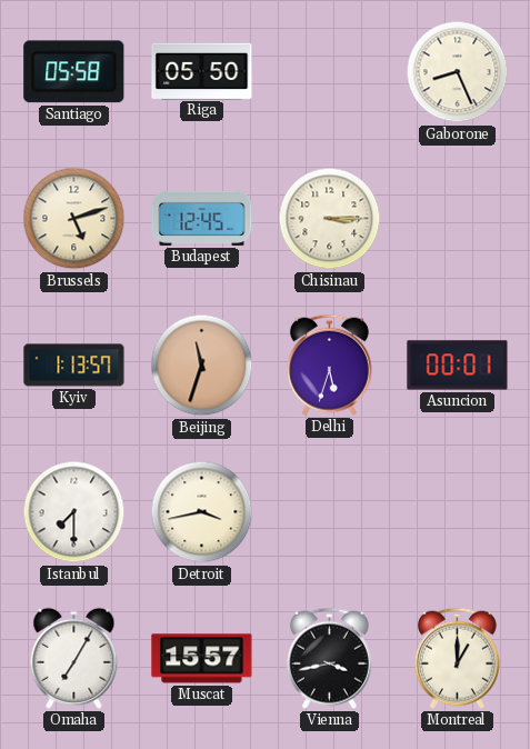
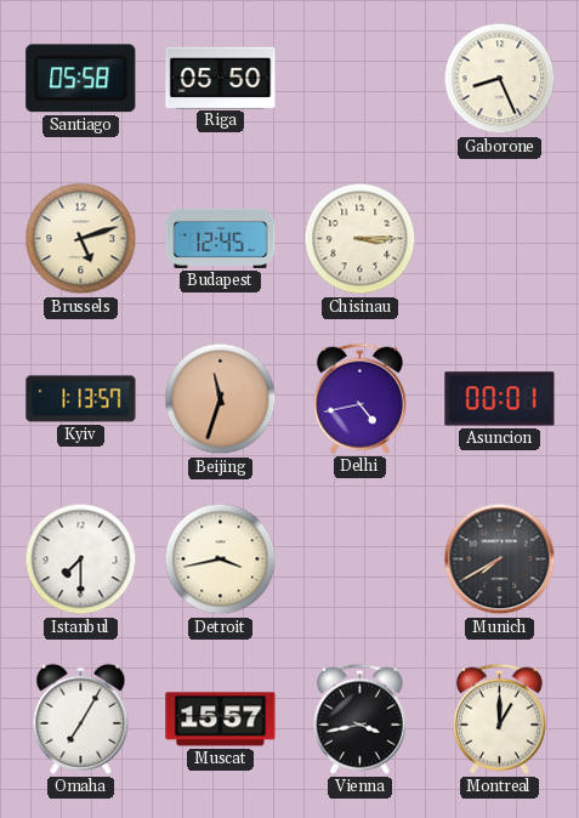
Delhi: 5:33 -> 4:43 (359, 398)
Munich: none -> 7:40 (500, 559)
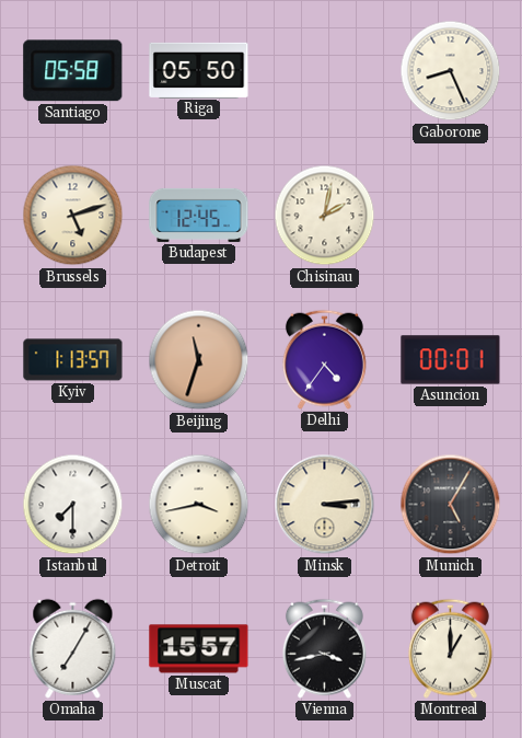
Chisinau: 3:15 -> 2:02 (325, 216)
Delhi: 4:43 -> 4:36 (324, 359)
Minsk: none -> 3:14 (325, 505)
Munich: 7:40 -> 5:05 (451, 505)
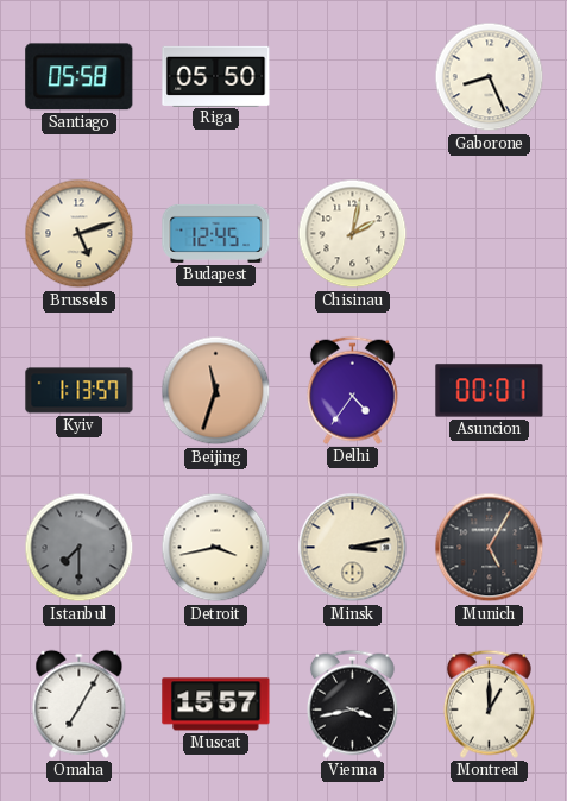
Istanbul dial: white -> grey (80, 548)
Minsk: 3:14 -> 3:13 (353, 548)
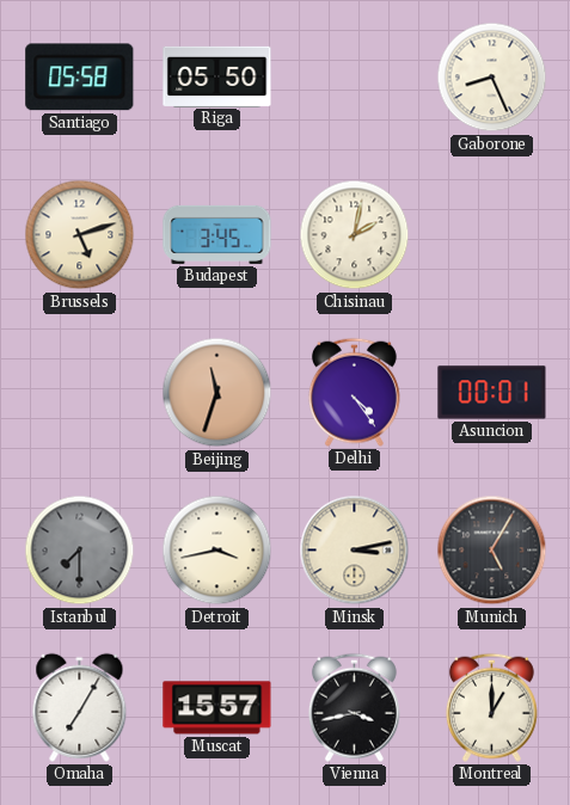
Budapest: 12:45 -> 3:45 (217, 234)
Kyiv: 1:13 -> none (80, 391)
Delhi: 4:36 -> 4:24 (354, 392)
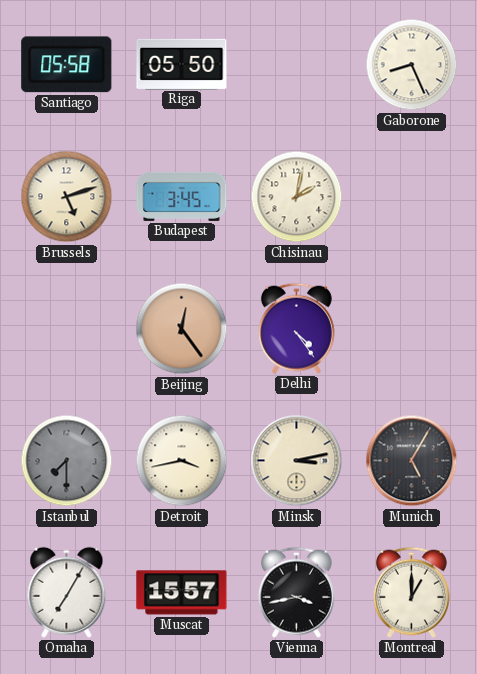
Beijing: 11:33 -> 12:24 (182, 329)
Asuncion: 00:01 -> none (492, 393)
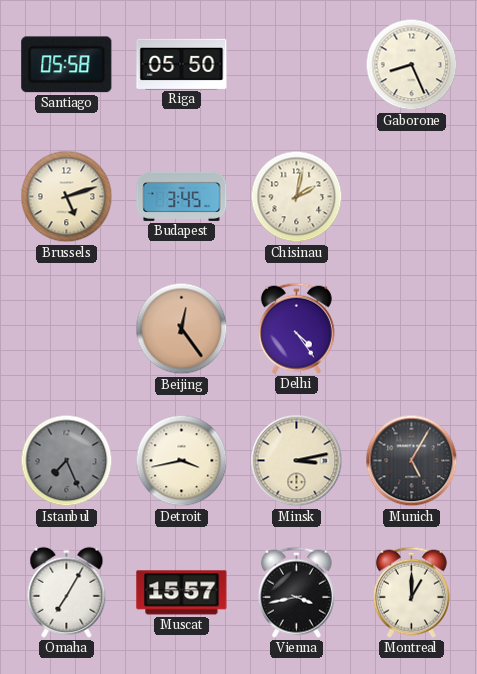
Istanbul: 7:30 -> 7:26 (67, 461)
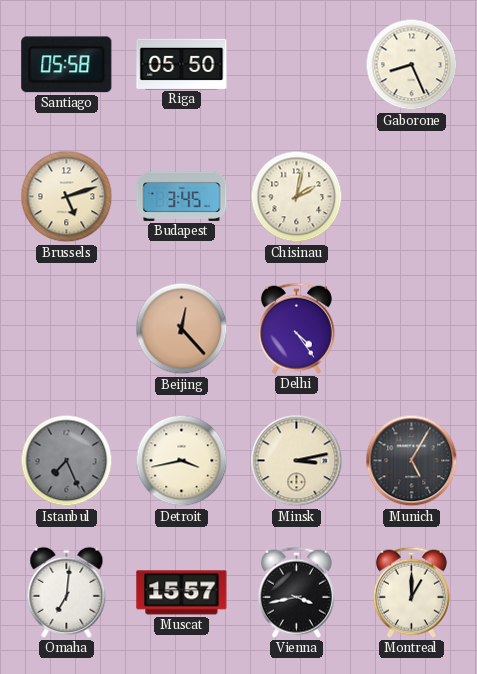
Beijing: 12:24 -> 12:23 (182, 329)
Omaha: 7:05 -> 7:01 (67, 592)
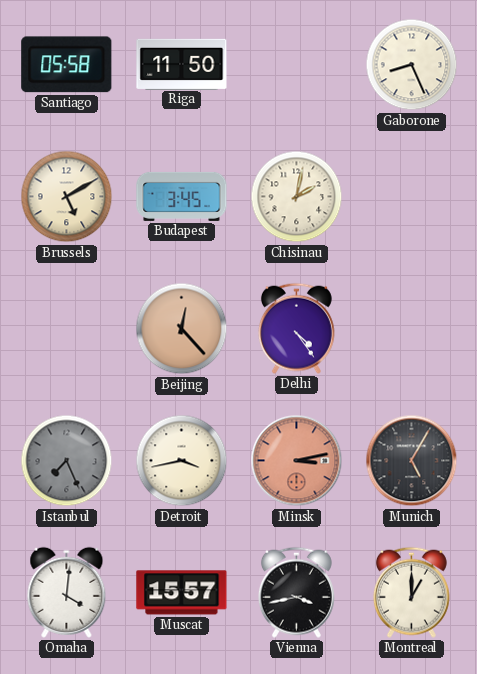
Riga: 05:50 -> 11:50 (182, 64)
Brussels: 5:12 -> 5:10 (67, 197)
Minsk dial: cream -> salmon (297, 461)
Omaha: 7:01 -> 4:01 (67, 592)
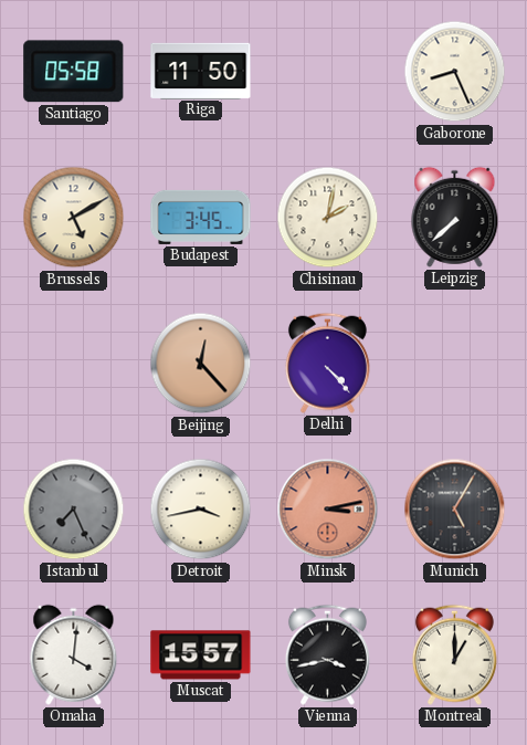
Leipzig: none -> 7:38 (455, 217)
Delhi: 4:24 -> 4:23 (327, 363)
